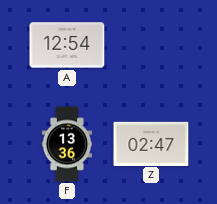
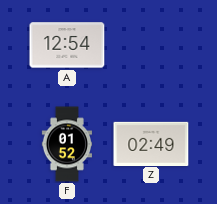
F: 13:36 -> 01:52 (66, 144)
Z: 02:47 -> 02:49 (151, 143)
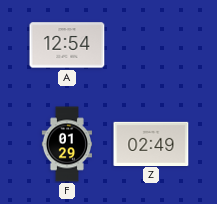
F: 01:52 -> 01:29 (66, 144)
